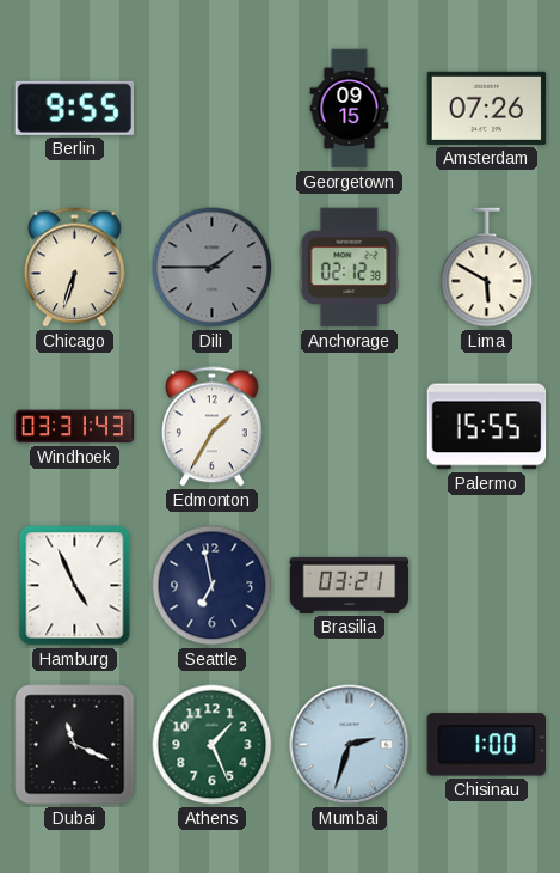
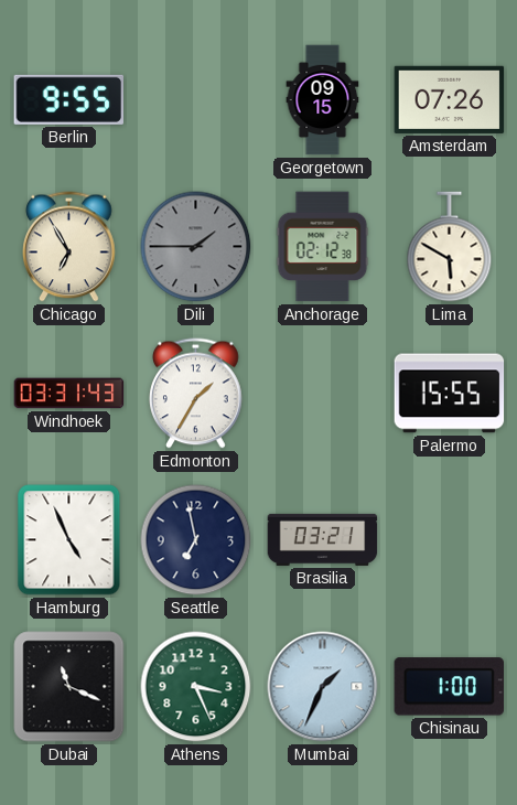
Chicago: 6:33 -> 6:55 (69, 247)
Athens: 1:26 -> 3:26 (196, 687)
Mumbai: 2:33 -> 1:34 (323, 687)
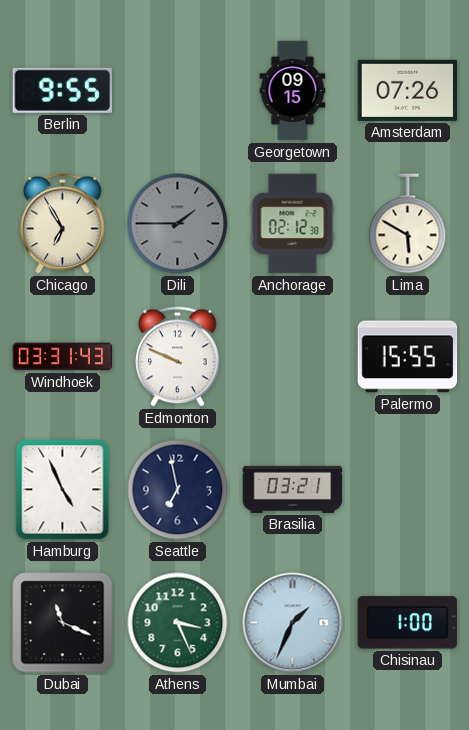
Edmonton: 1:35 -> 9:49 (178, 357)
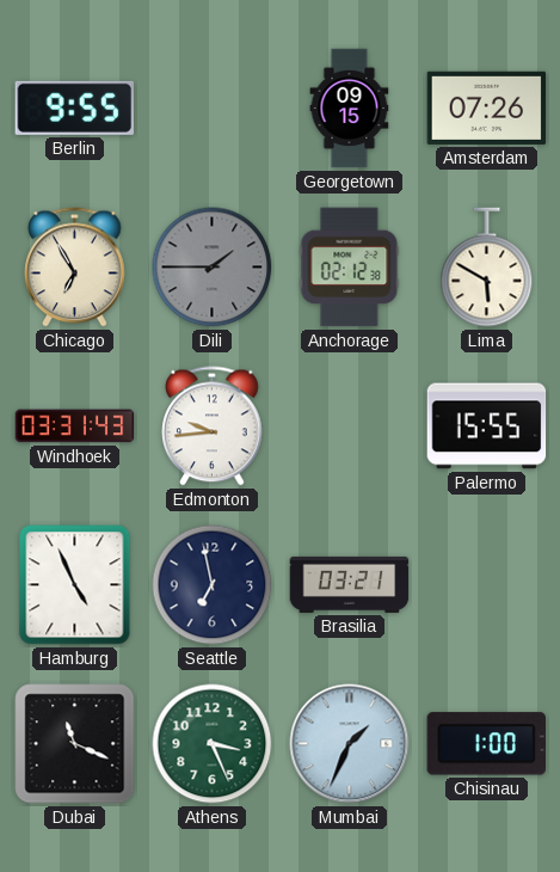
Edmonton: 9:49 -> 9:44 (213, 426)
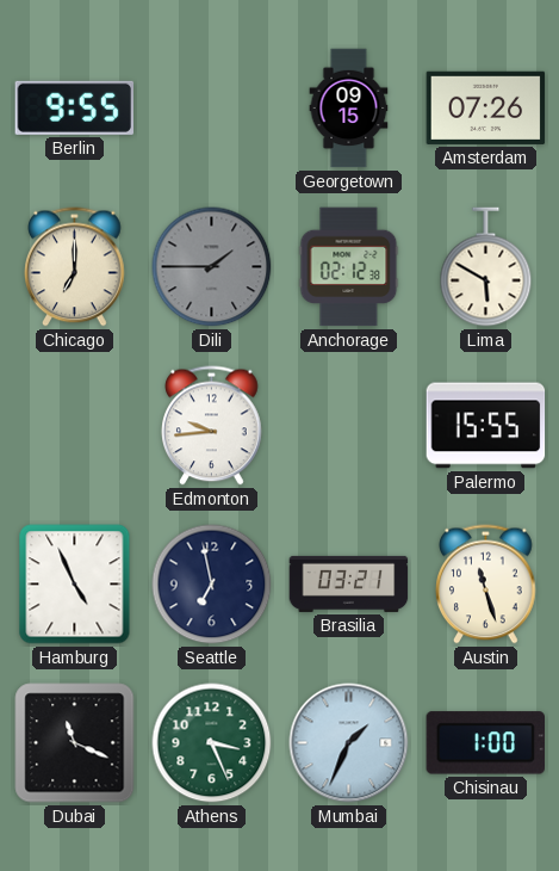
Chicago: 6:55 -> 7:00 (75, 267)
Windhoek: 03:31 -> none (75, 426)
Austin: none -> 11:27 (486, 585)
